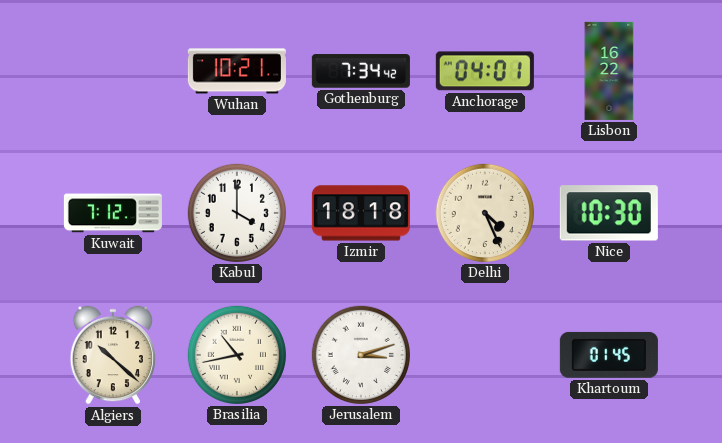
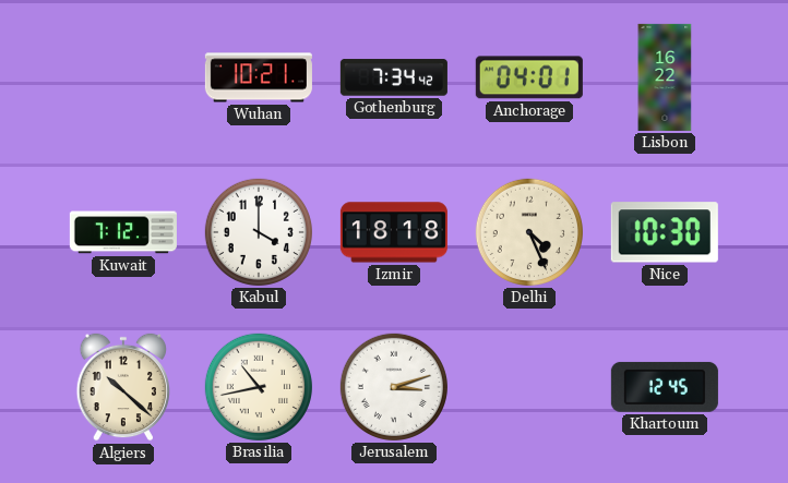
Khartoum: 01:45 -> 12:45 (665, 387)
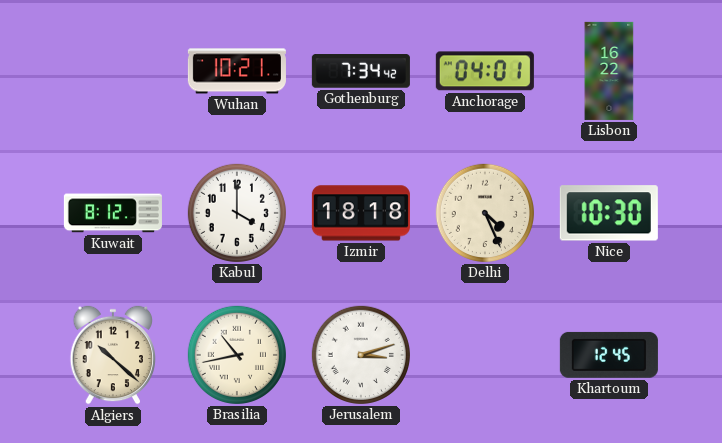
Kuwait: 7:12 -> 8:12 (113, 213)
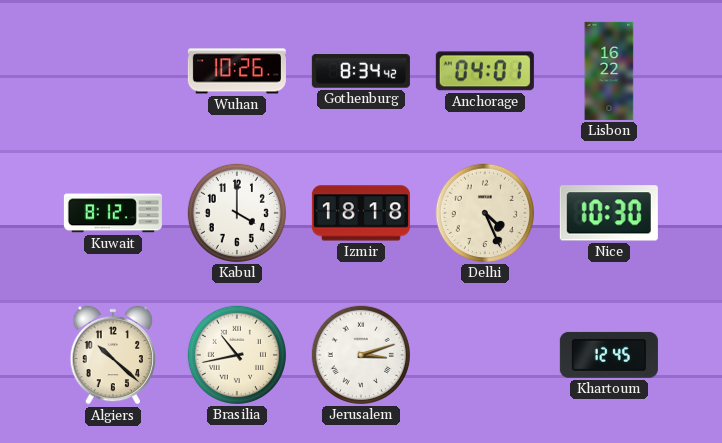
Wuhan: 10:21 -> 10:26 (237, 71)
Gothenburg: 7:34 -> 8:34 (361, 71)
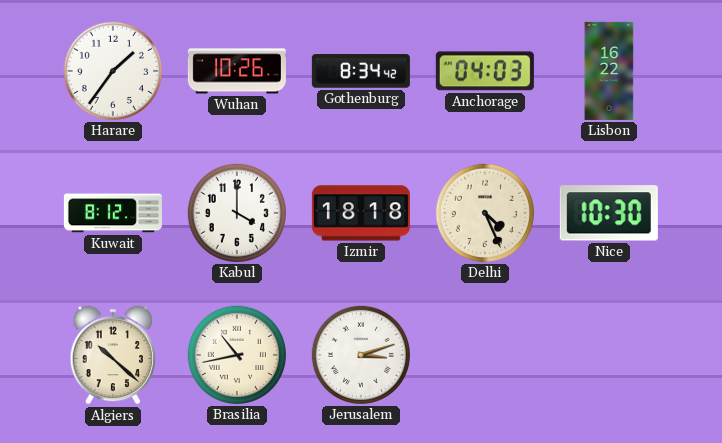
Harare: none -> 1:36 (113, 71)
Anchorage: 04:01 -> 04:03 (485, 71)
Khartoum: 12:45 -> none (609, 355)
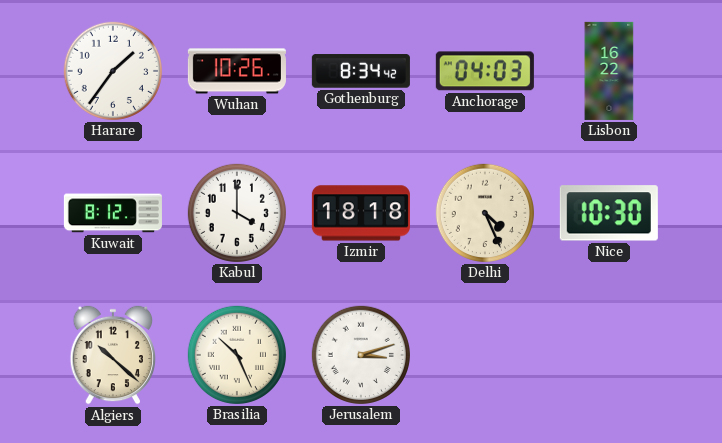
Brasilia: 10:43 -> 10:26 (237, 355)
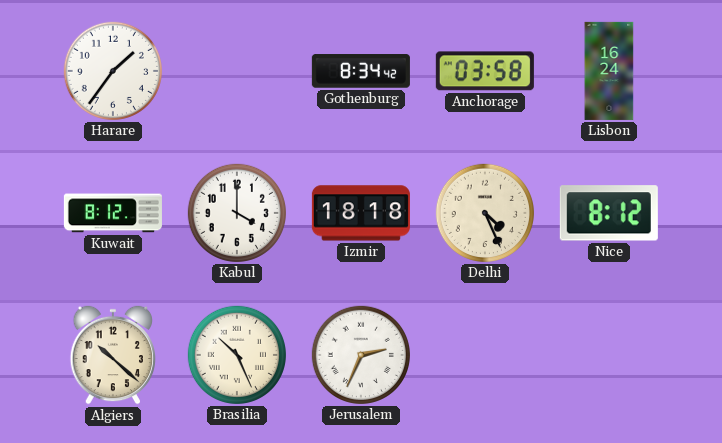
Wuhan: 10:26 -> none (237, 71)
Anchorage: 04:03 -> 03:58 (485, 71)
Lisbon: 16:22 -> 16:24 (609, 71)
Nice: 10:30 -> 8:12 (609, 213)
Jerusalem: 3:12 -> 2:34 (361, 355)
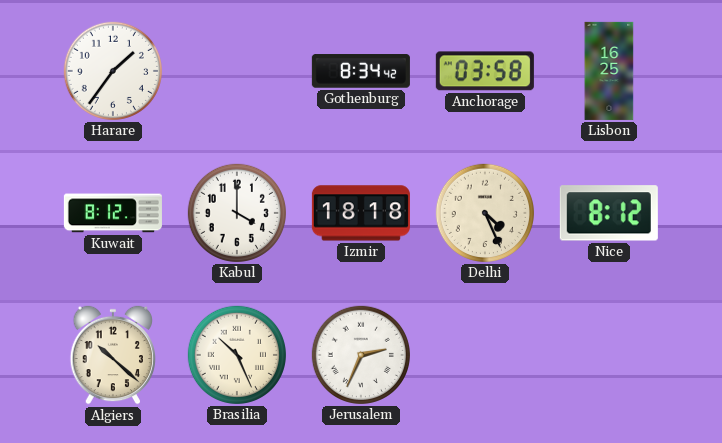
Lisbon: 16:24 -> 16:25 (609, 71)
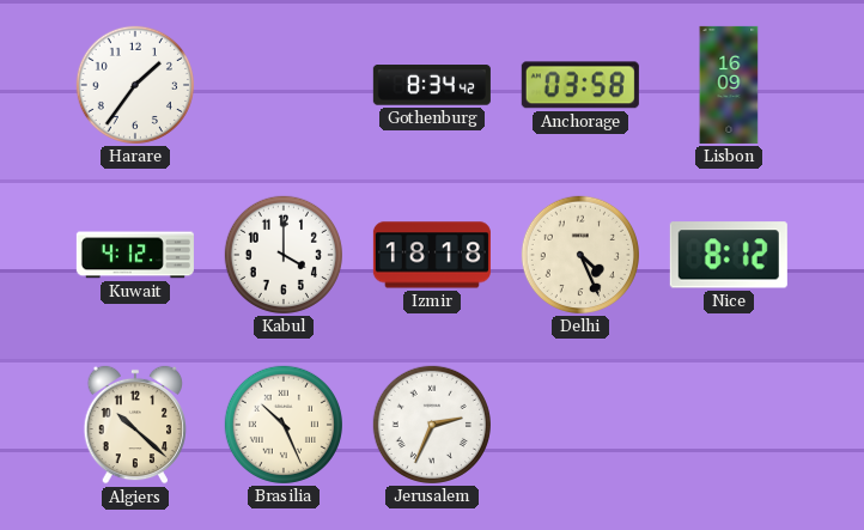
Lisbon: 16:25 -> 16:09 (729, 85)
Kuwait: 8:12 -> 4:12 (135, 255)
